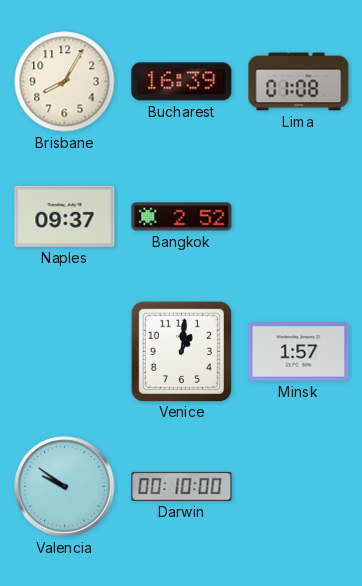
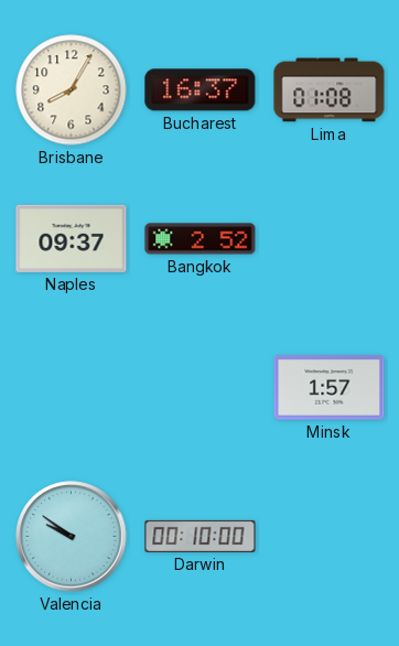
Bucharest: 16:39 -> 16:37 (201, 90)
Venice: 1:01 -> none (181, 351)
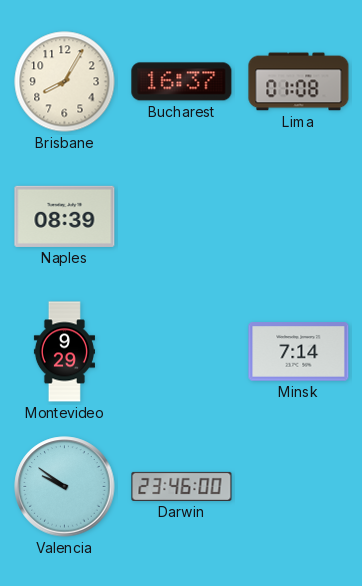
Naples: 09:37 -> 08:39 (65, 216)
Bangkok: 2:52 -> none (201, 239)
Montevideo: none -> 9:29 (64, 352)
Minsk: 1:57 -> 7:14 (299, 352)
Darwin: 00:10 -> 23:46 (182, 486)
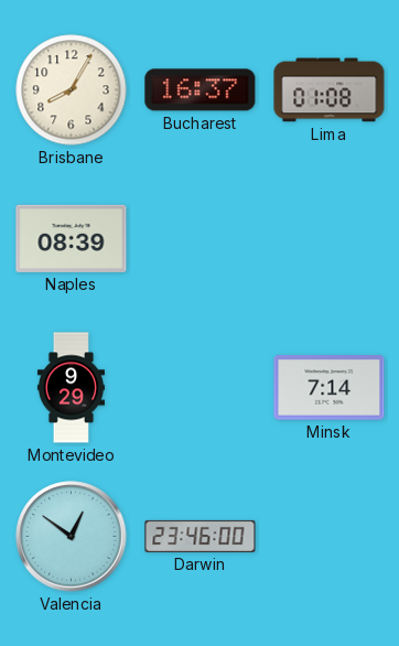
Valencia: 9:51 -> 12:51 (72, 537)
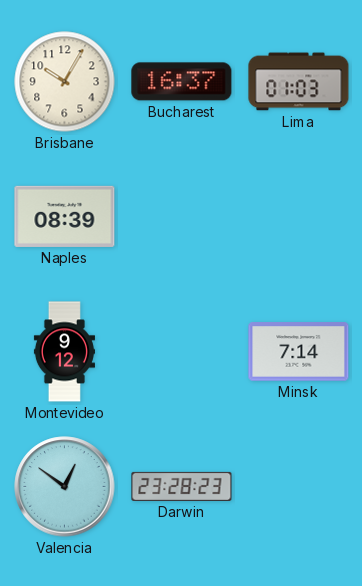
Brisbane: 8:05 -> 10:05 (65, 82)
Lima: 01:08 -> 01:03 (299, 82)
Montevideo: 9:29 -> 9:12 (64, 352)
Darwin: 23:46 -> 23:28 (182, 486)
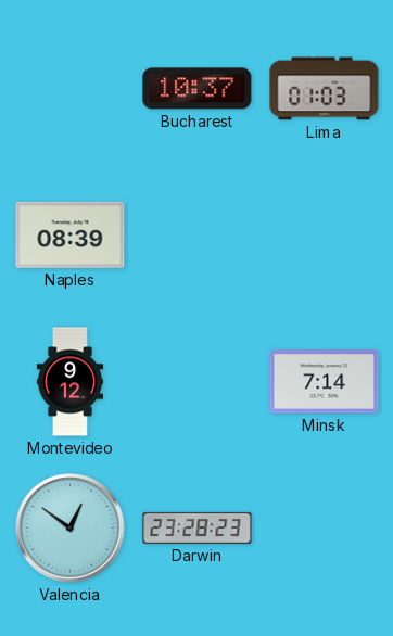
Brisbane: 10:05 -> none (65, 82)
Bucharest: 16:37 -> 10:37 (198, 89)
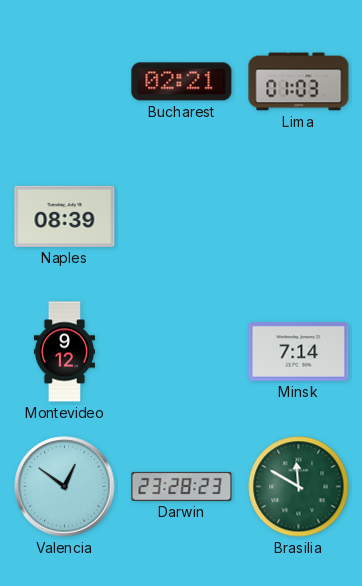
Bucharest: 10:37 -> 02:21 (182, 82)
Brasilia: none -> 11:50 (299, 487)
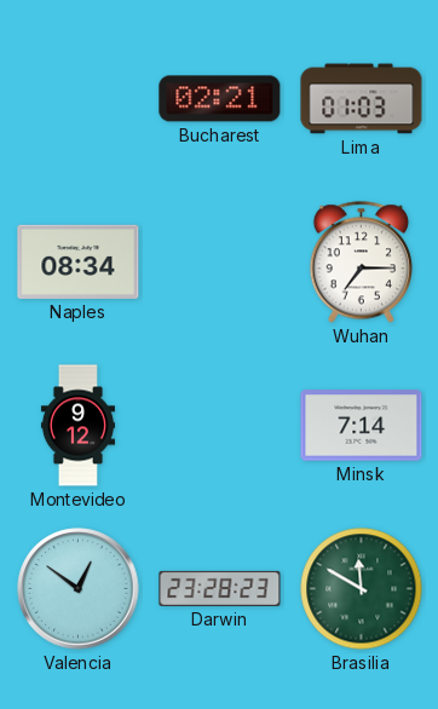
Naples: 08:39 -> 08:34 (79, 261)
Wuhan: none -> 7:15 (362, 263)
